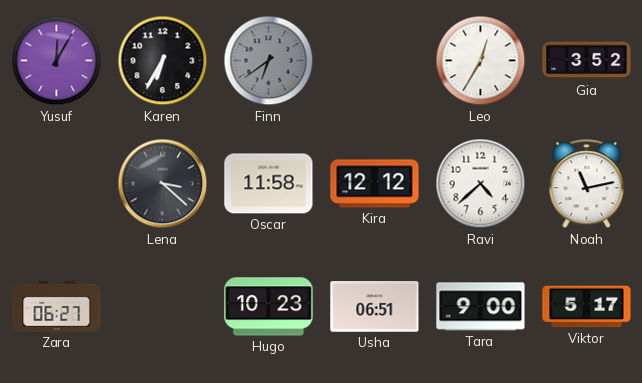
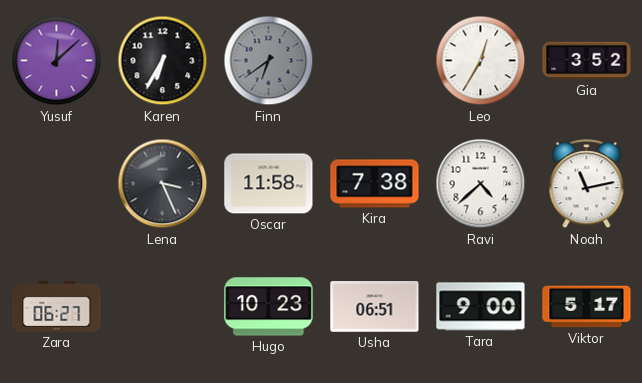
Yusuf: 12:05 -> 12:08 (57, 61)
Lena: 3:22 -> 3:26 (163, 184)
Kira: 12:12 -> 7:38 (375, 184)
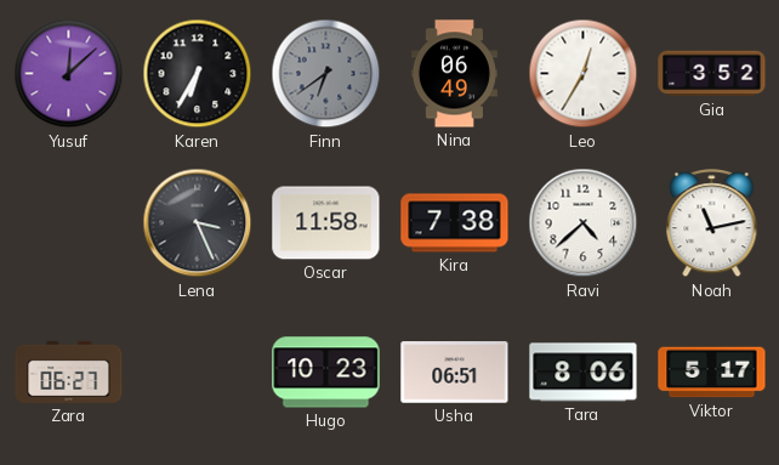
Nina: none -> 06:49 (454, 74)
Tara: 9:00 -> 8:06 (584, 373)
